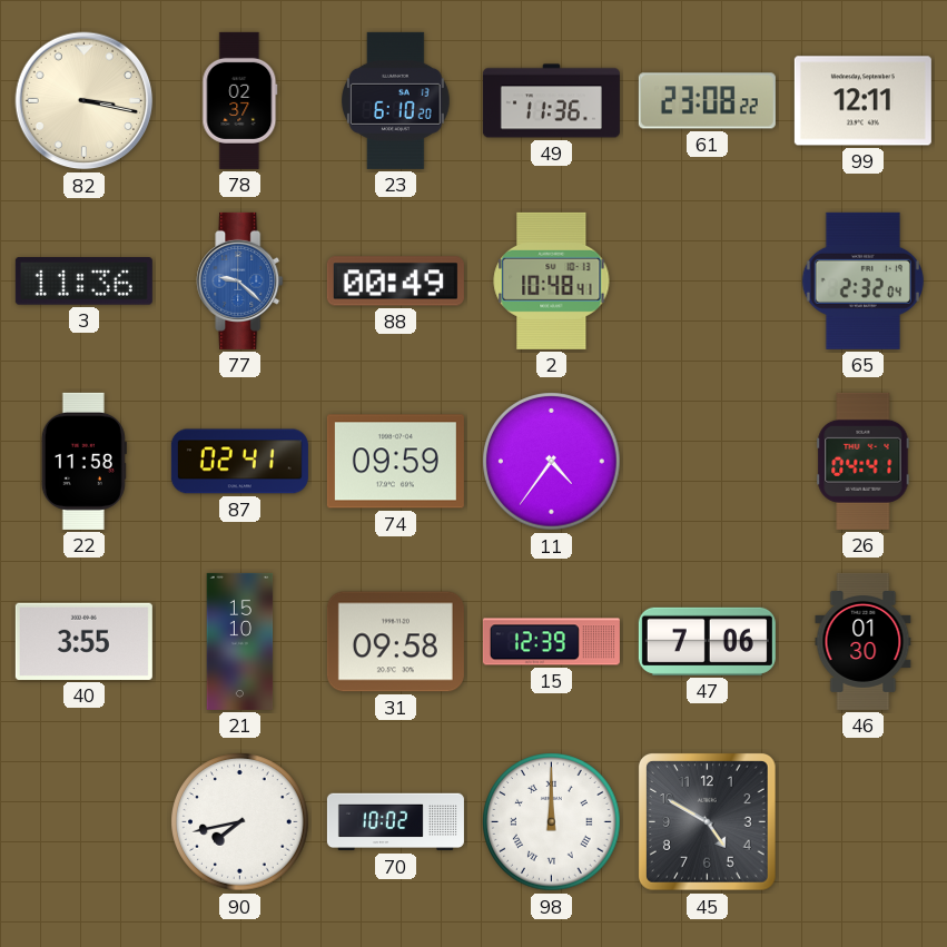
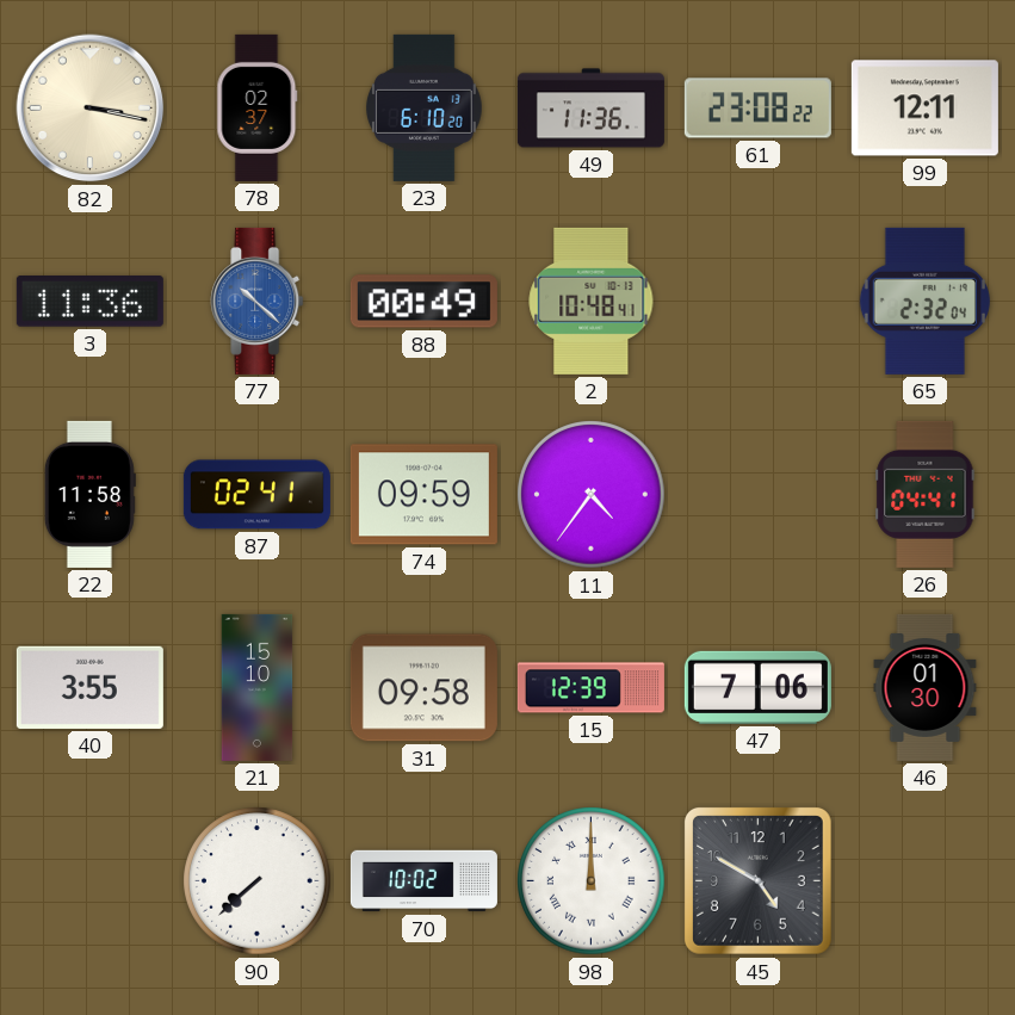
77: 9:22 -> 10:22 (258, 301)
90: 7:43 -> 7:38 (258, 881)
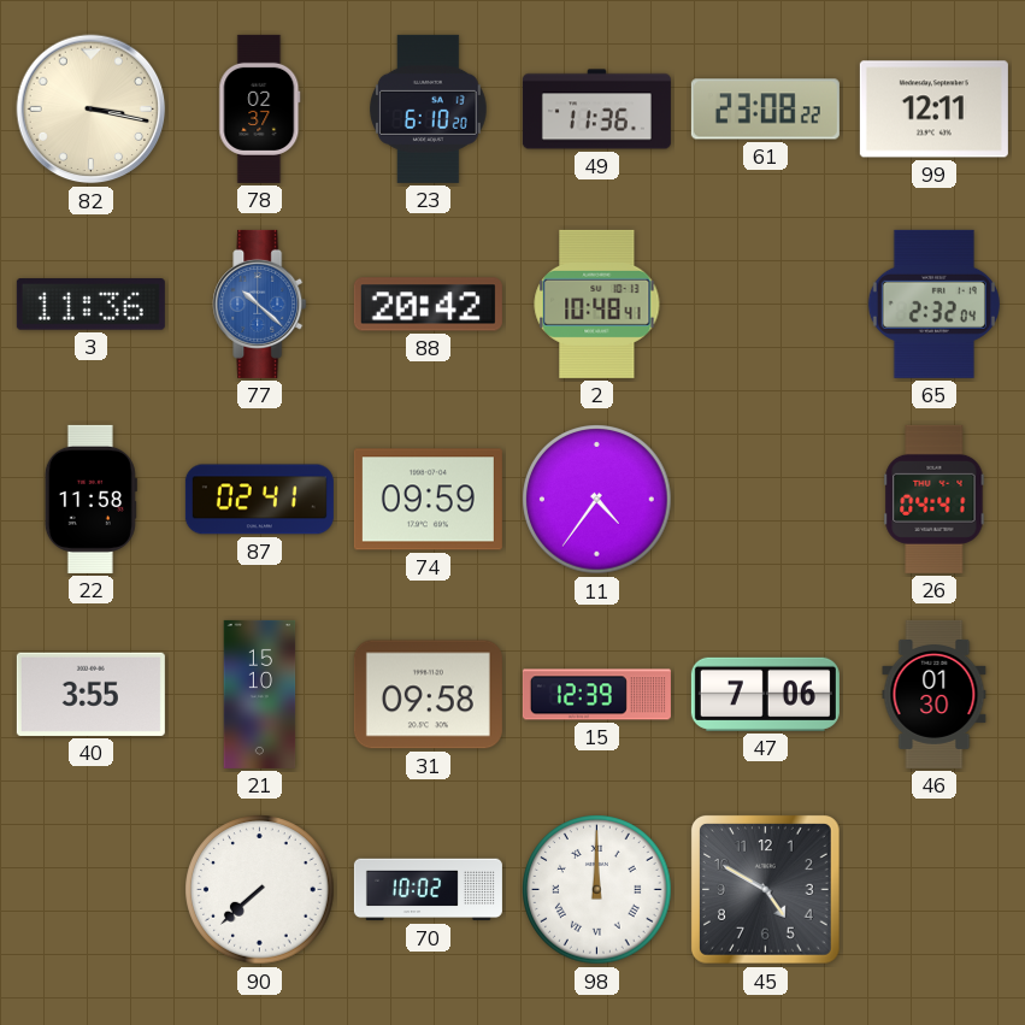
88: 00:49 -> 20:42 (428, 305)
